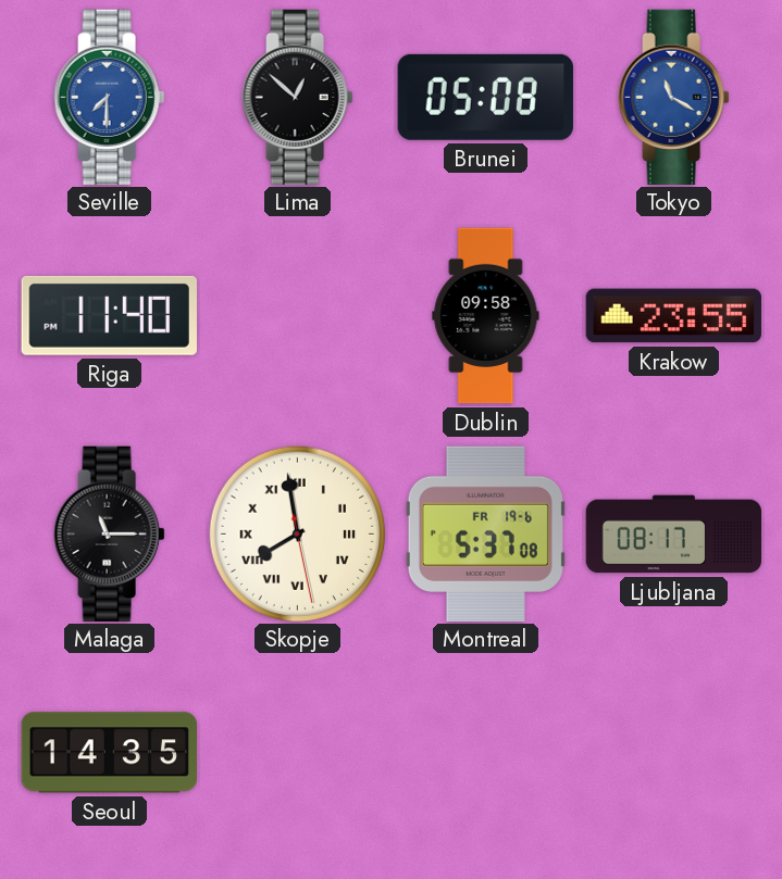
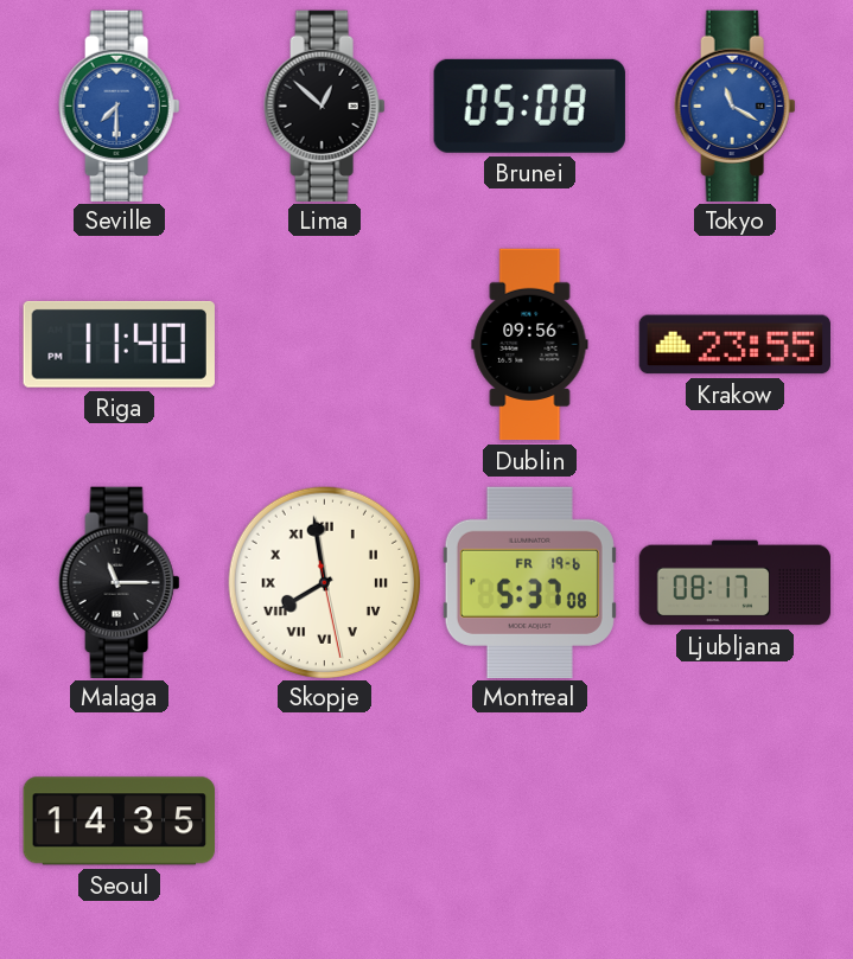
Dublin: 09:58 -> 09:56 (530, 345)
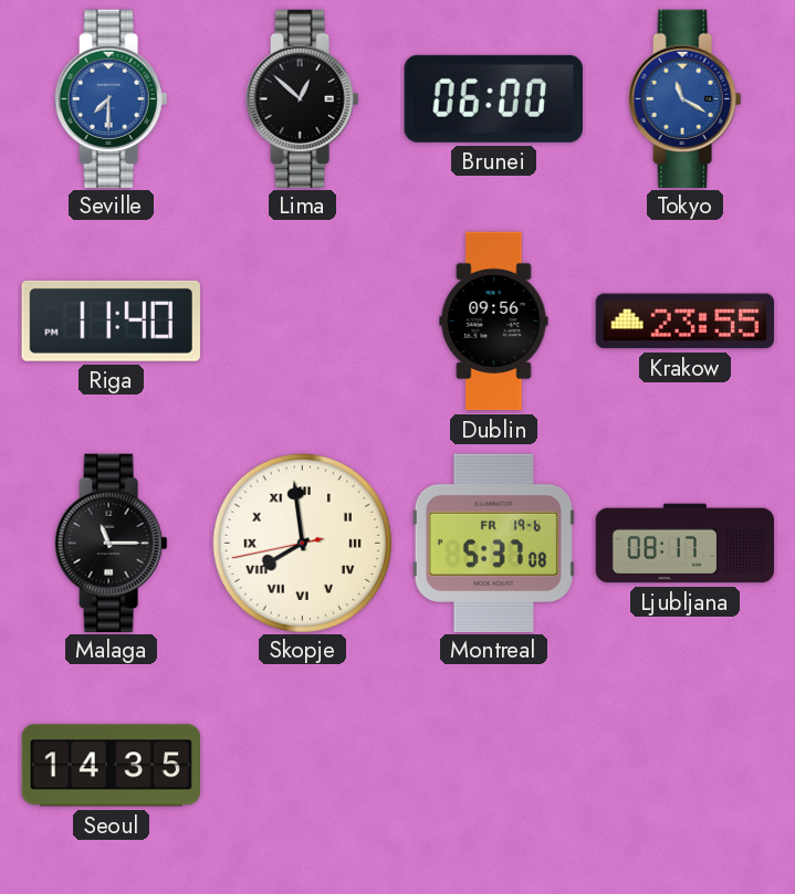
Brunei: 05:08 -> 06:00 (493, 98)
Skopje: 7:58:28 -> 7:58:43 (302, 543)
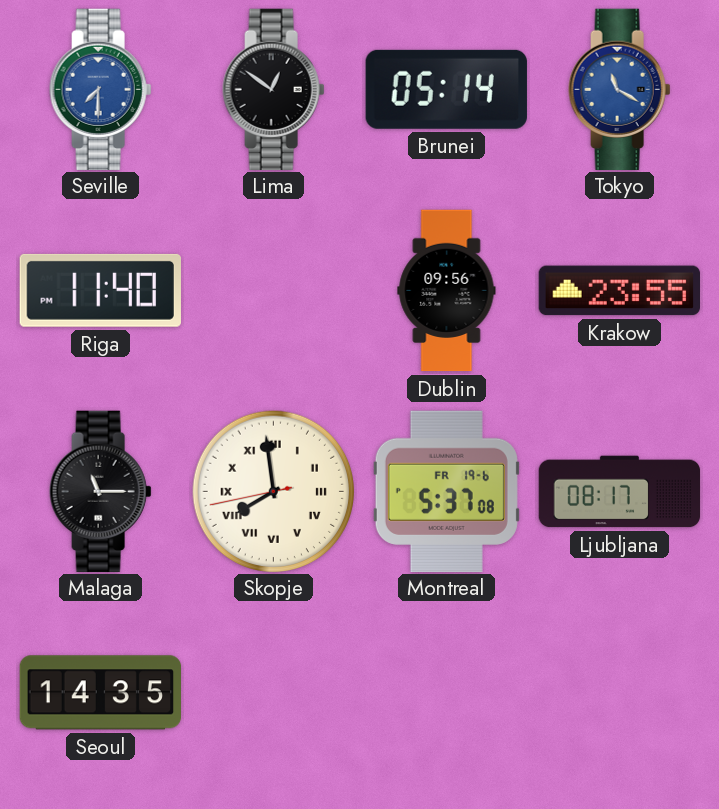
Lima: 12:52 -> 12:51 (274, 89)
Brunei: 06:00 -> 05:14 (446, 89)
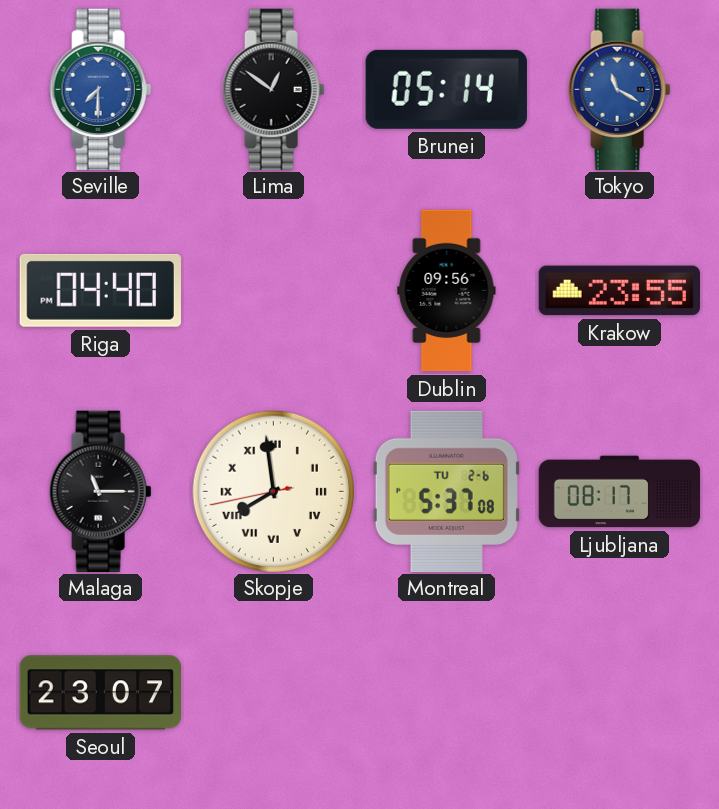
Riga: 11:40 -> 04:40 (100, 290)
Montreal date: FR 19-6 -> TU 2-6 (446, 491)
Seoul: 14:35 -> 23:07 (100, 693)
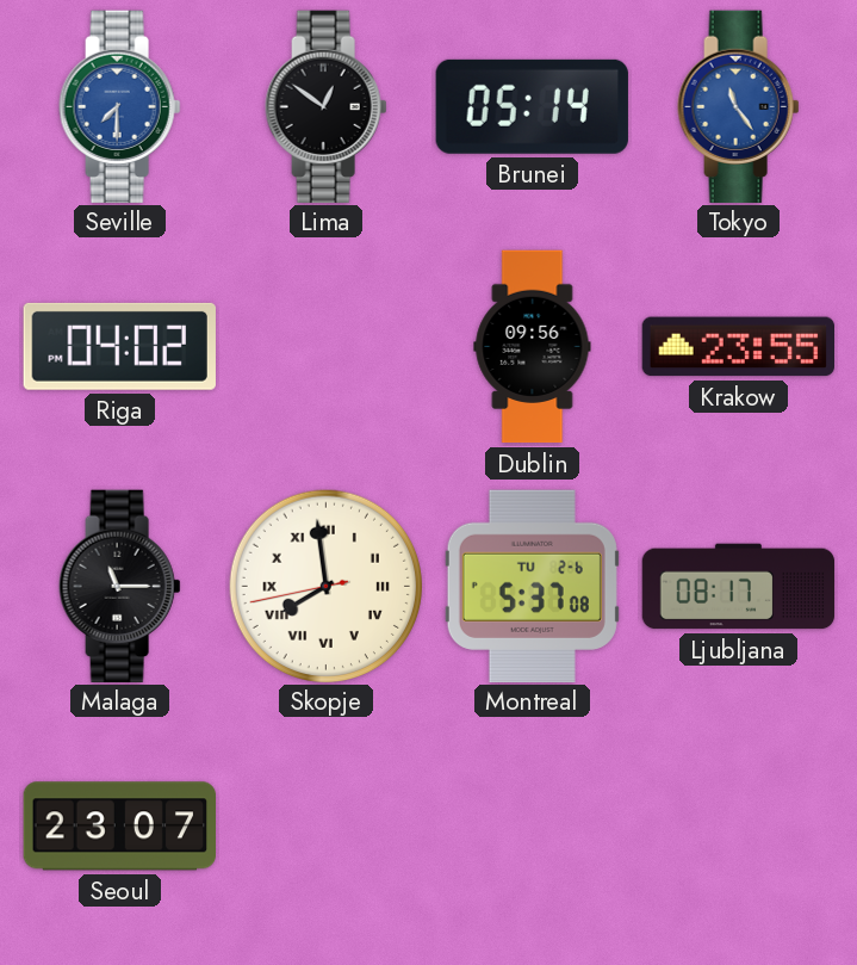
Tokyo: 11:20 -> 11:24 (739, 106)
Riga: 04:40 -> 04:02 (119, 346)
